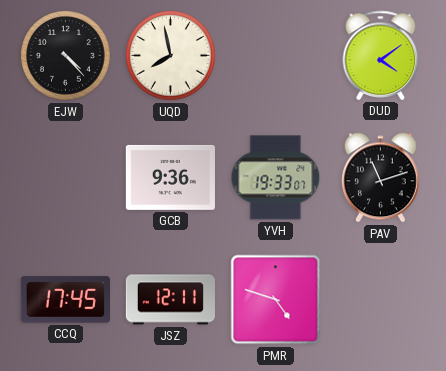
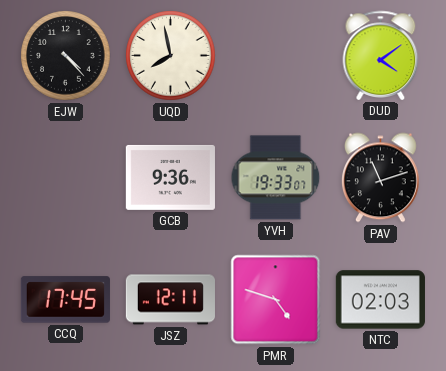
NTC: none -> 02:03 (380, 300)
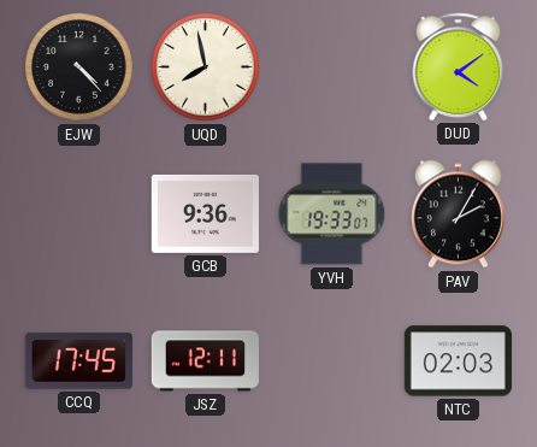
PAV: 11:12 -> 2:05 (458, 214)
PMR: 4:48 -> none (276, 300)
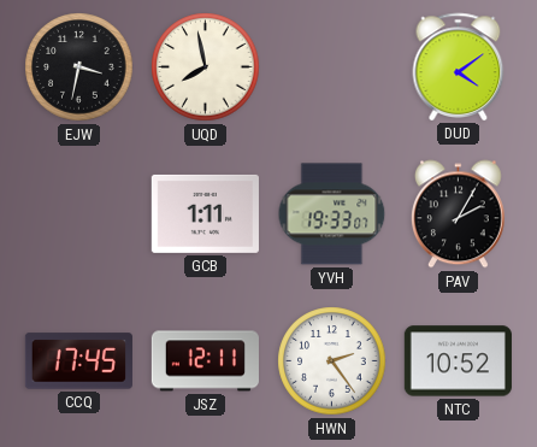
EJW: 4:23 -> 3:32 (79, 67)
GCB: 9:36 -> 1:11 (205, 213)
HWN: none -> 2:24 (332, 361)
NTC: 02:03 -> 10:52 (458, 361)
